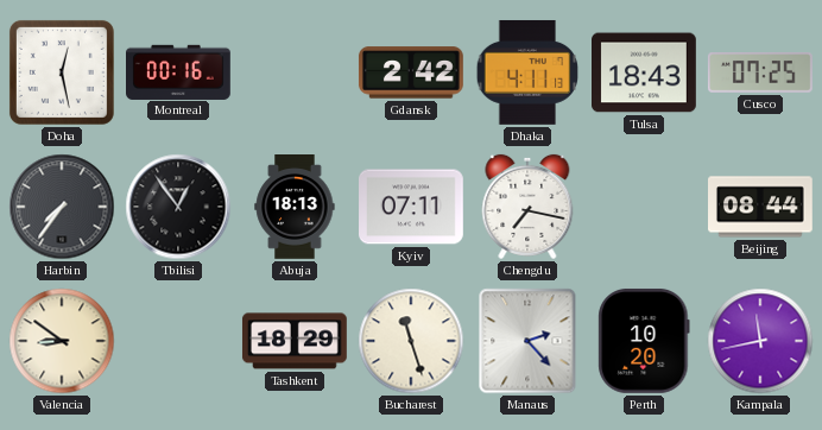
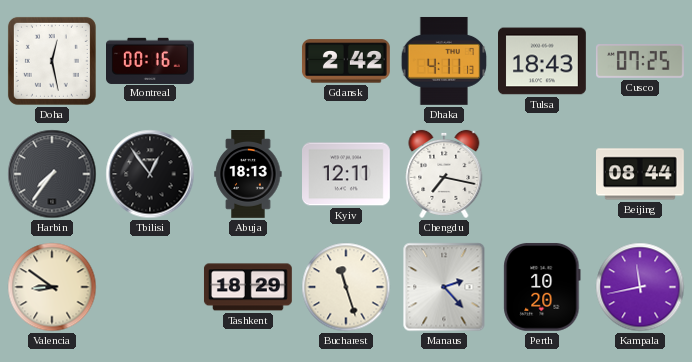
Kyiv: 07:11 -> 12:11 (347, 174)
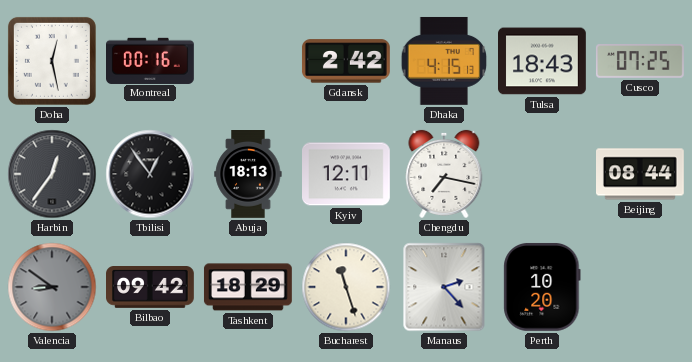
Dhaka: 4:11 -> 4:15 (444, 61)
Harbin: 7:36 -> 12:36 (52, 174)
Valencia dial: cream -> grey (52, 287)
Bilbao: none -> 09:42 (151, 288)
Kampala: 11:43 -> none (640, 287)
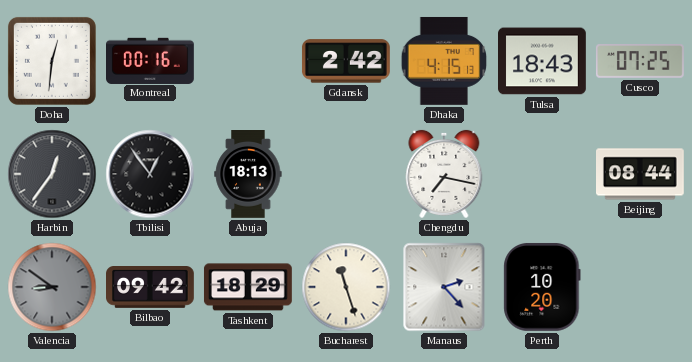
Doha: 12:28 -> 12:31 (52, 61)
Kyiv: 12:11 -> none (347, 174)
